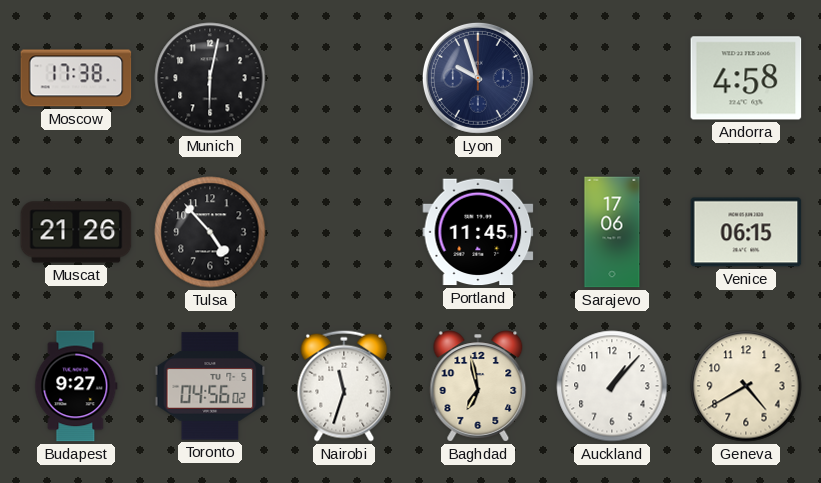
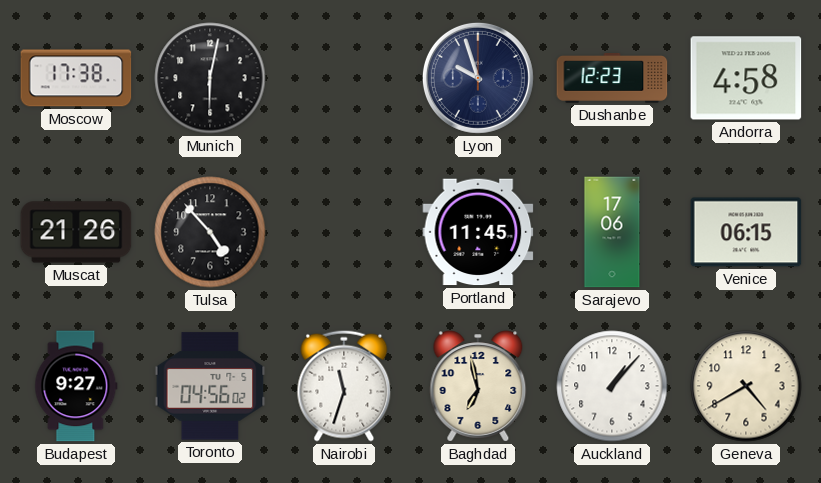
Dushanbe: none -> 12:23 (612, 79)
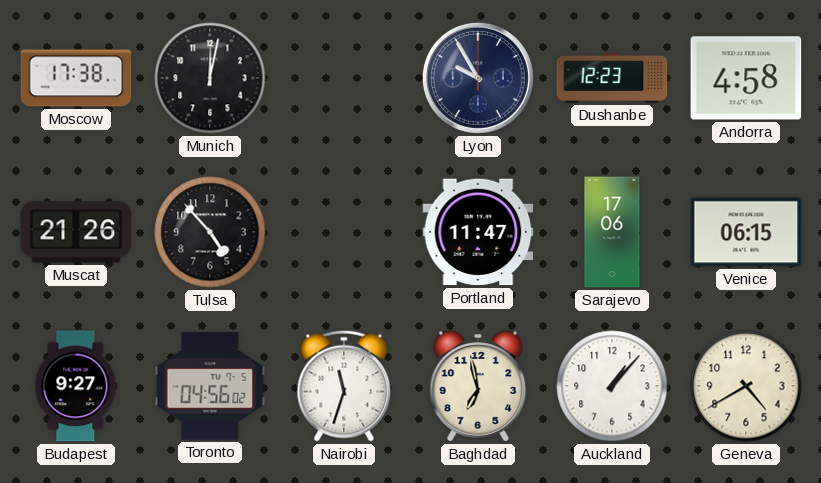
Munich: 6:02 -> 12:02 (210, 78)
Lyon: 9:57 -> 9:55 (478, 78)
Portland: 11:45 -> 11:47 (478, 232)
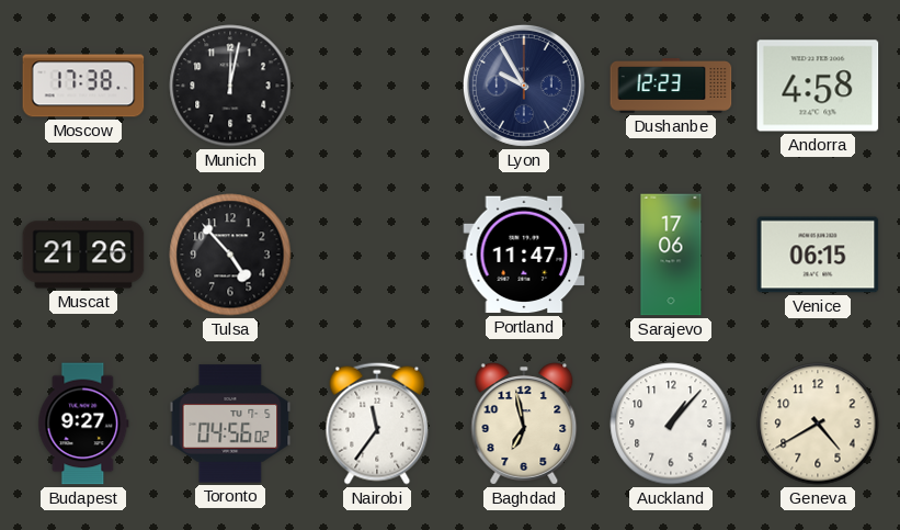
Nairobi: 11:33 -> 11:36 (377, 424)
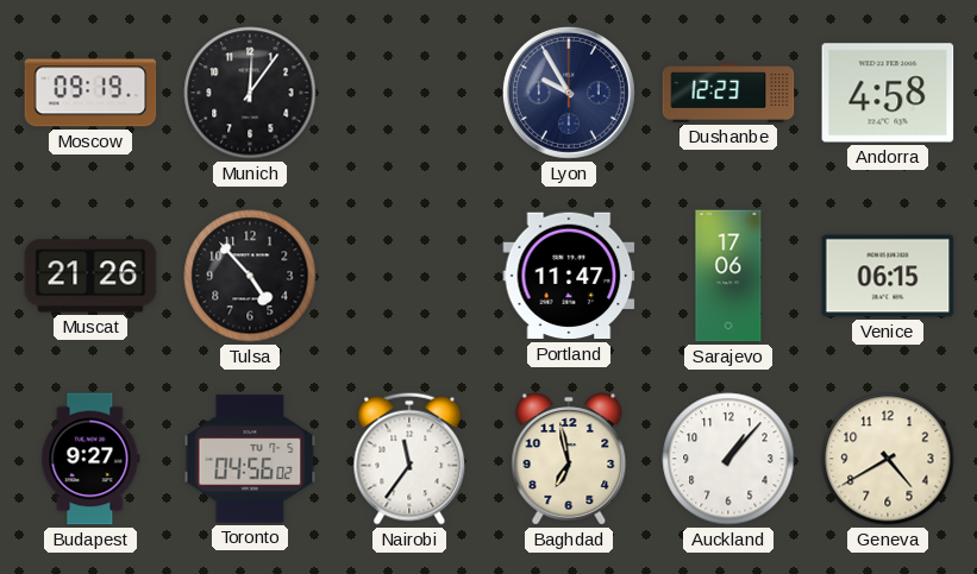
Moscow: 17:38 -> 09:19 (90, 93)
Munich: 12:02 -> 12:06 (250, 93)
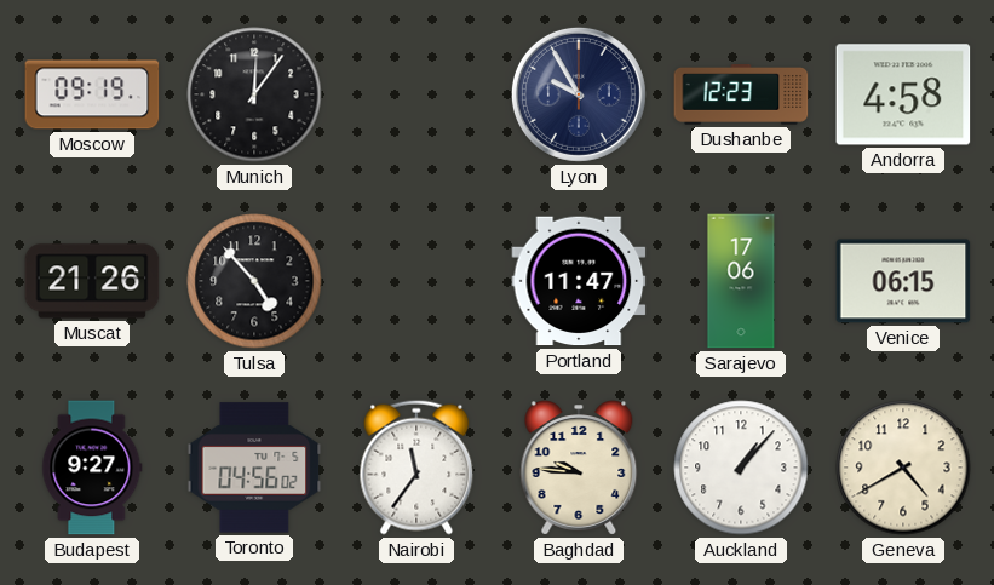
Baghdad: 6:58 -> 9:46 (579, 468)
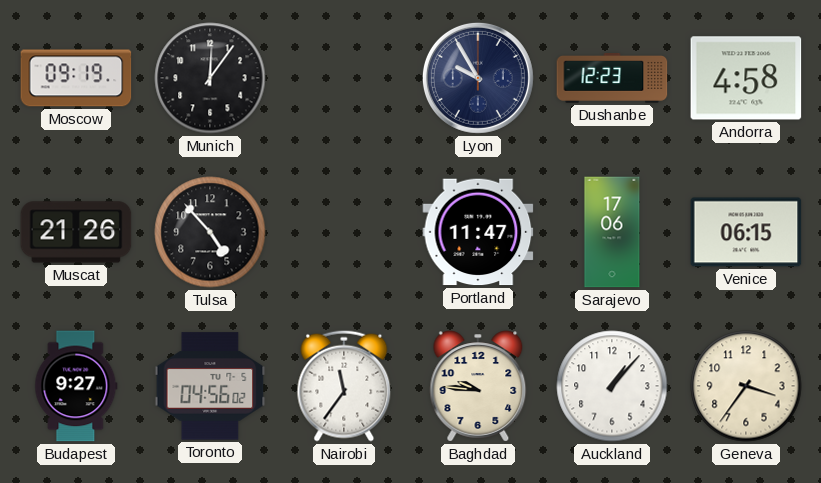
Geneva: 4:40 -> 3:36 (746, 386)
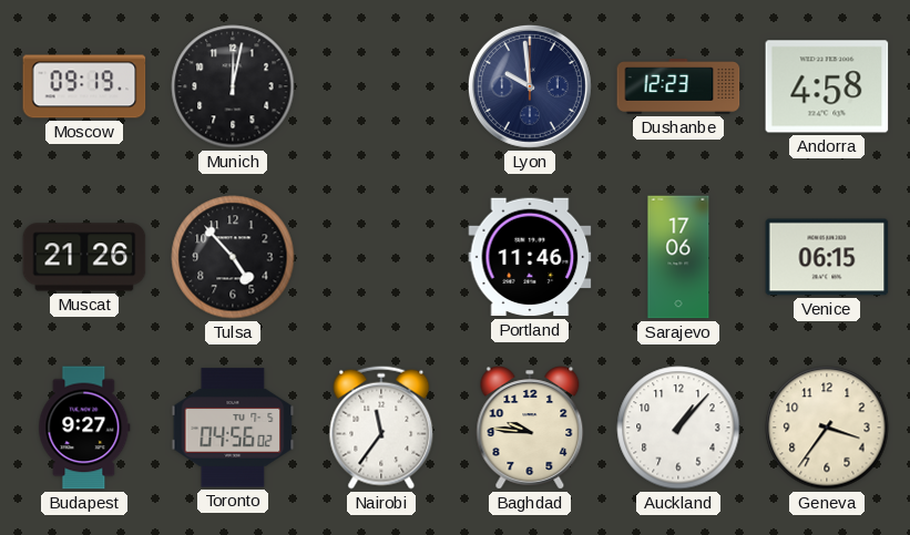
Munich: 12:06 -> 12:02 (233, 86)
Lyon: 9:55 -> 9:59 (530, 86)
Portland: 11:47 -> 11:46 (530, 257)
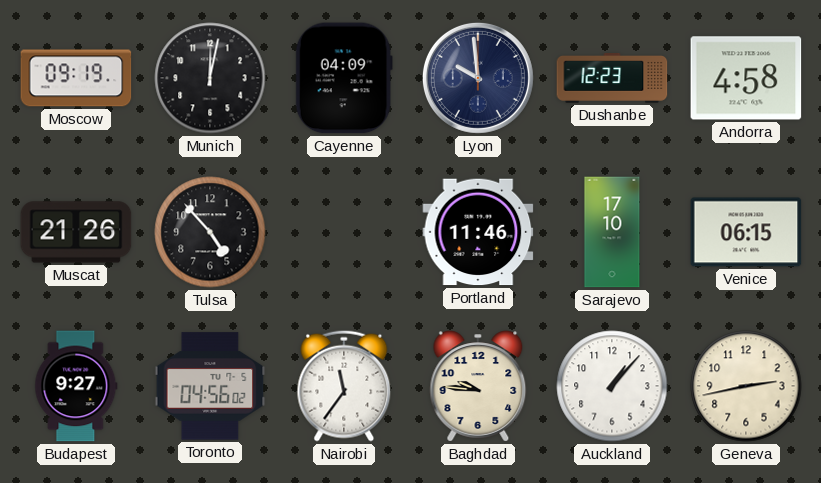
Cayenne: none -> 04:09 (344, 78)
Sarajevo: 17:06 -> 17:10 (612, 232)
Geneva: 3:36 -> 2:43 (746, 386)
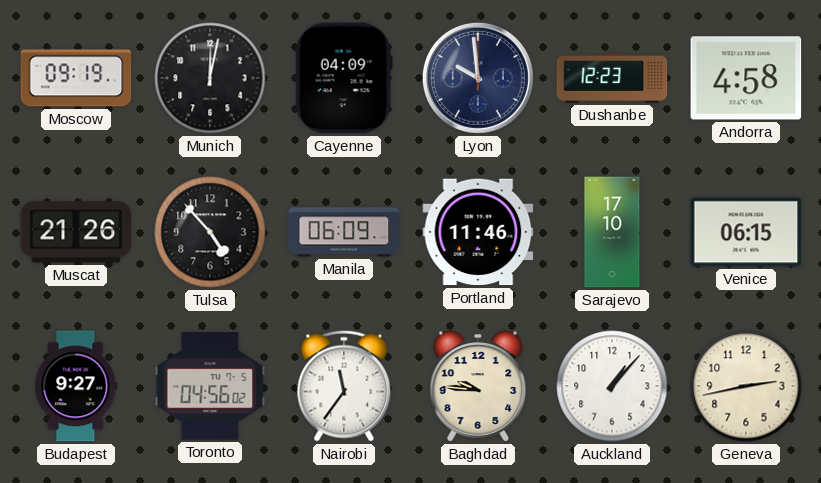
Manila: none -> 06:09 (344, 232)
